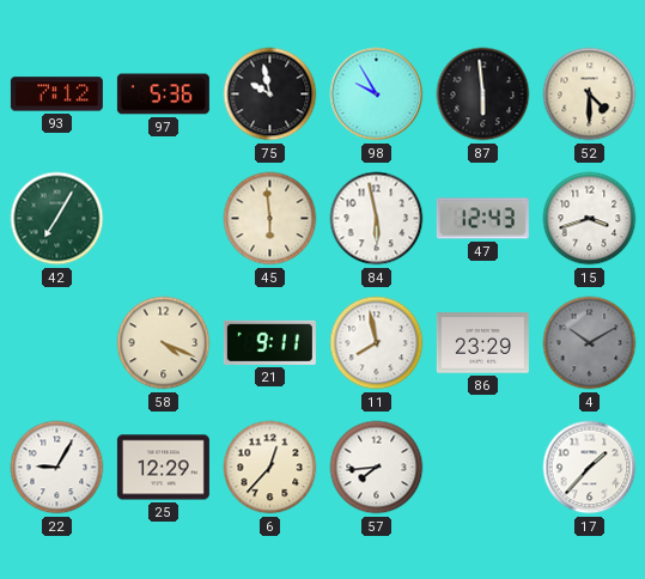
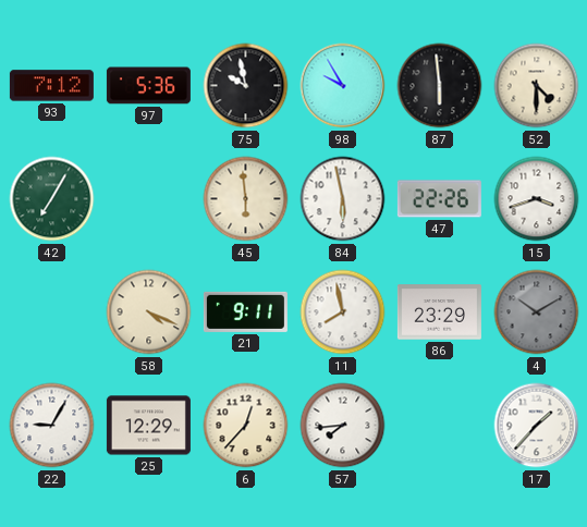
47: 12:43 -> 22:26 (439, 199)
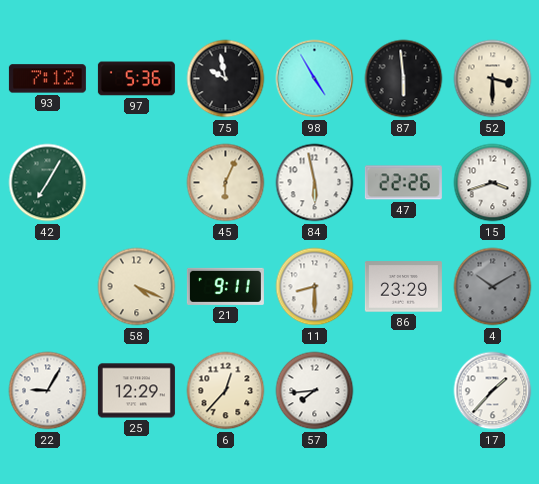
98: 9:55 -> 4:55 (315, 79)
52: 4:30 -> 3:30 (493, 79)
45: 5:59 -> 6:04 (226, 183)
11: 7:58 -> 8:30 (315, 287)
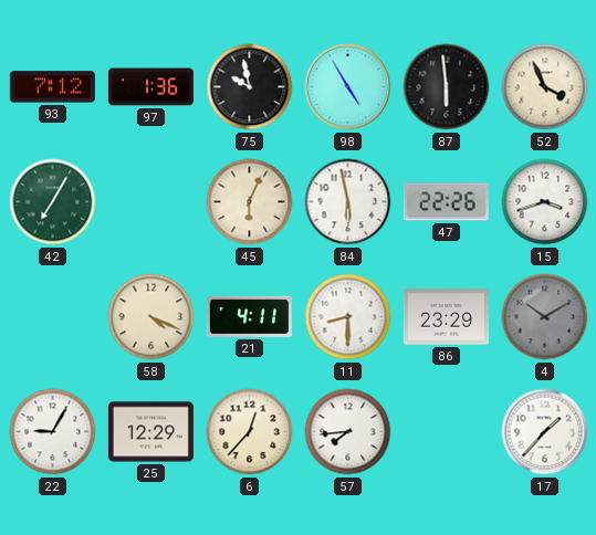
97: 5:36 -> 1:36 (150, 87)
52: 3:30 -> 3:56 (545, 87)
21: 9:11 -> 4:11 (249, 316)
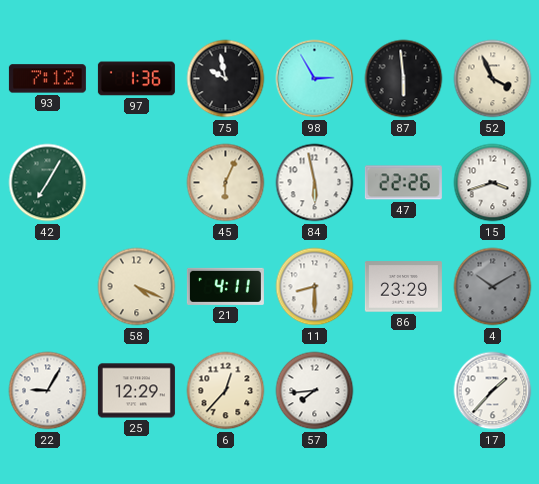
98: 4:55 -> 2:55 (315, 79)
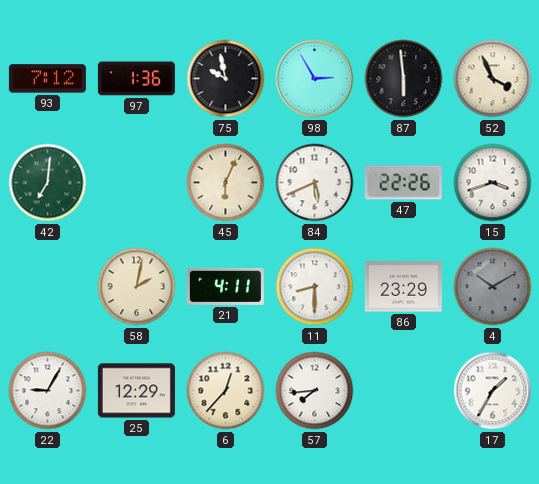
42: 7:05 -> 7:01 (48, 183)
84: 5:58 -> 5:41 (315, 183)
58: 4:19 -> 2:02 (137, 287)
17: 1:37 -> 1:35 (493, 391)
